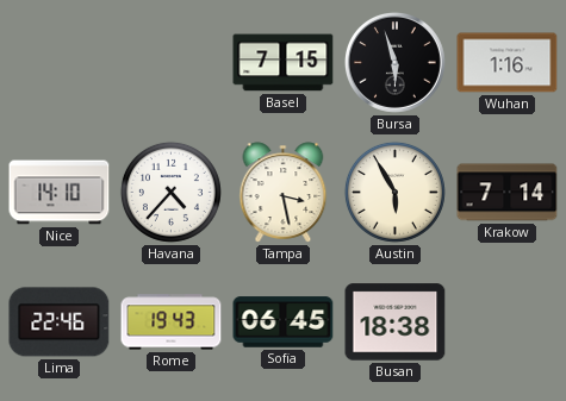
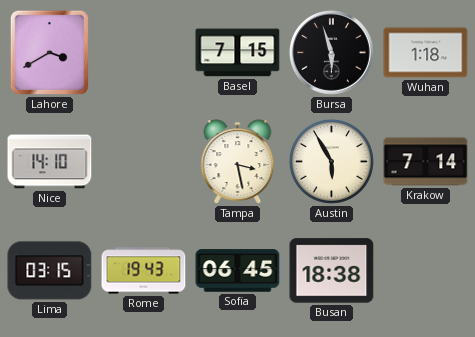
Lahore: none -> 3:40 (49, 52)
Wuhan: 1:16 -> 1:18 (426, 53)
Havana: 4:37 -> none (170, 192)
Lima: 22:46 -> 03:15 (50, 271)
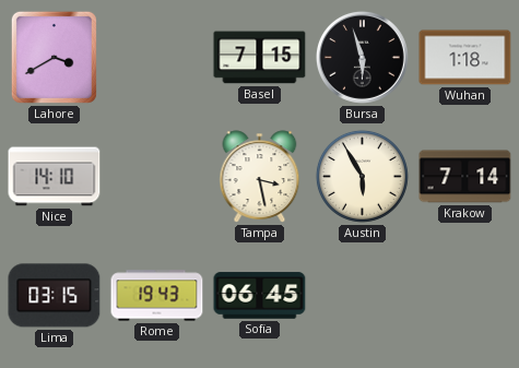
Busan: 18:38 -> none (332, 271)
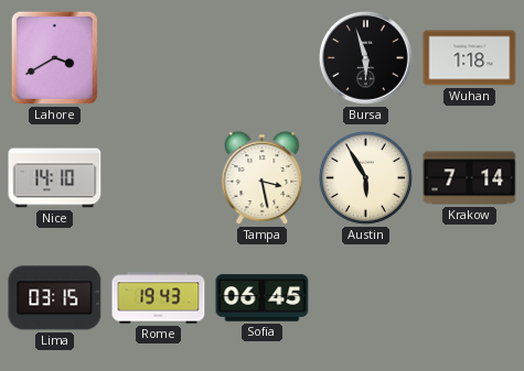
Basel: 7:15 -> none (260, 58)
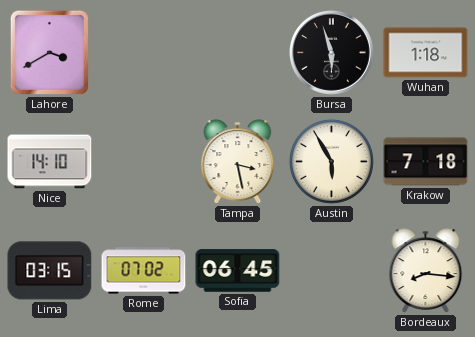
Krakow: 7:14 -> 7:18 (426, 162)
Rome: 19:43 -> 07:02 (144, 271)
Bordeaux: none -> 8:16 (426, 271)
